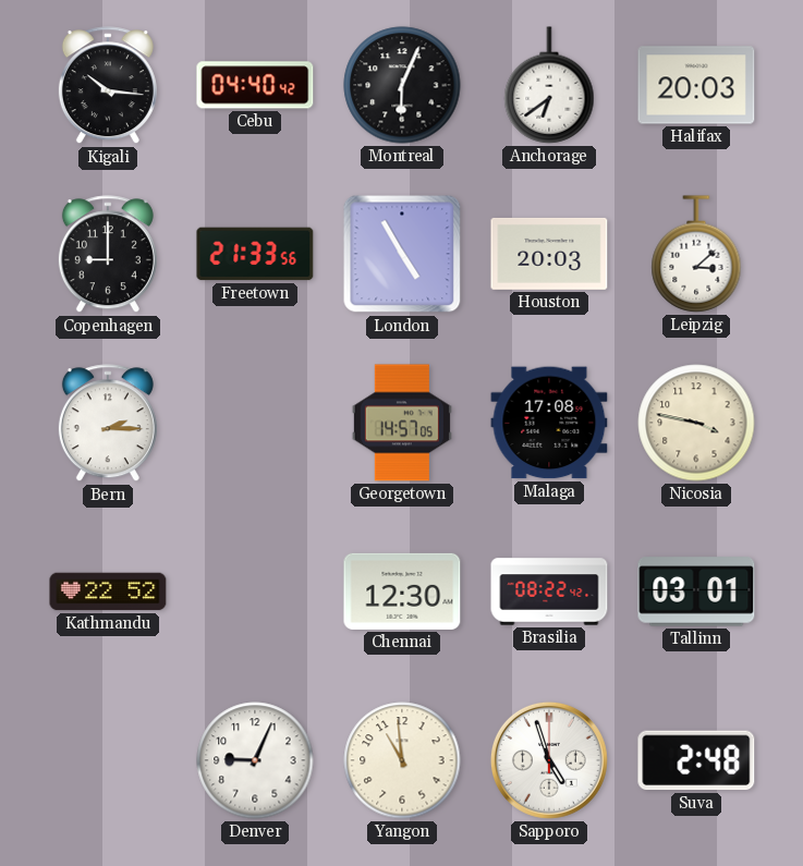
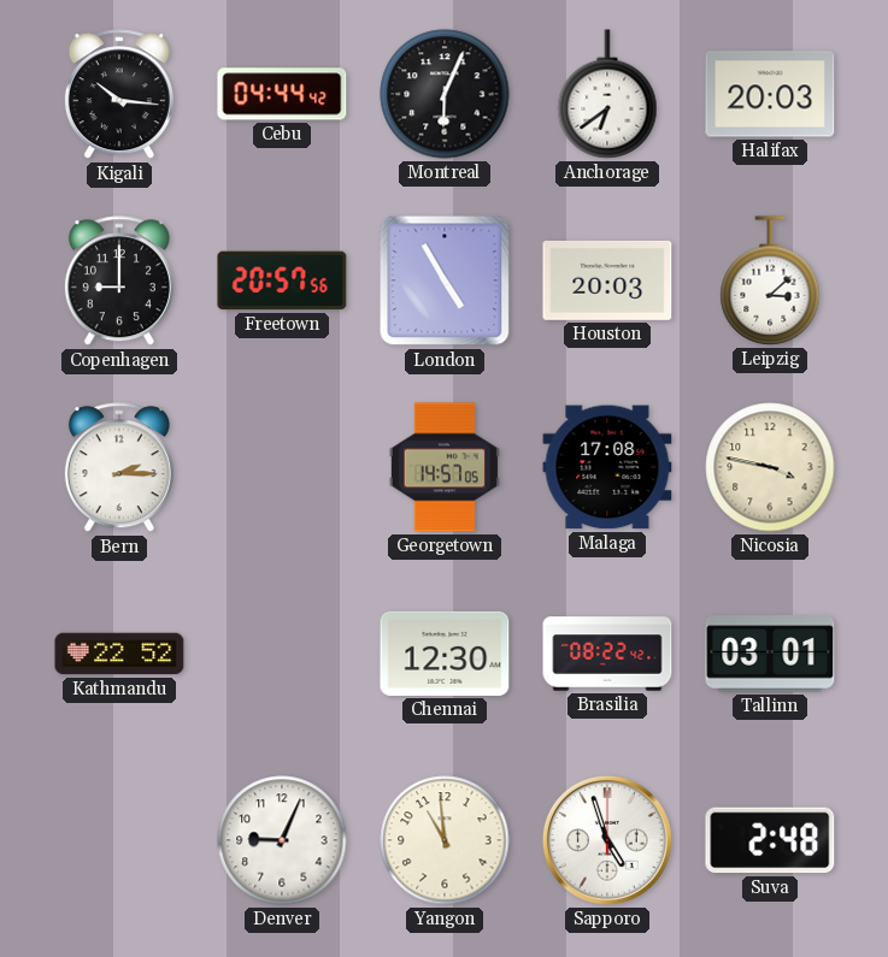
Cebu: 04:40 -> 04:44 (282, 94)
Freetown: 21:33 -> 20:57 (282, 280)
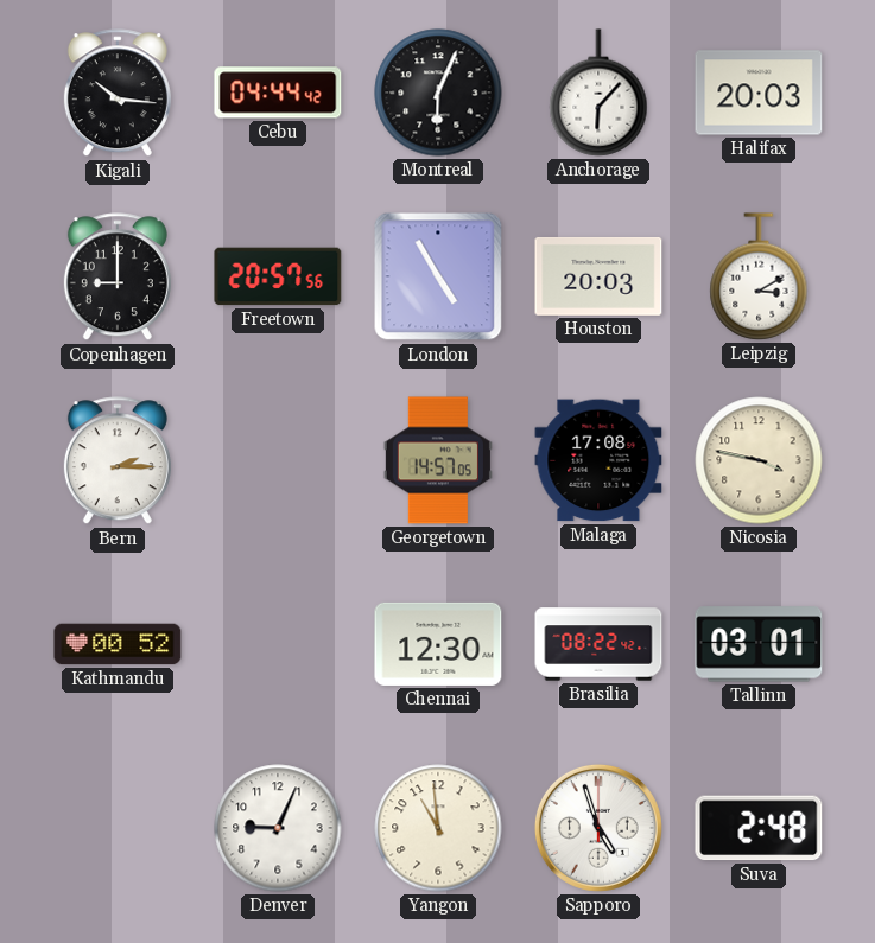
Anchorage: 6:39 -> 6:07 (598, 93)
Leipzig: 3:08 -> 3:10 (759, 276)
Kathmandu: 22:52 -> 00:52 (118, 644)
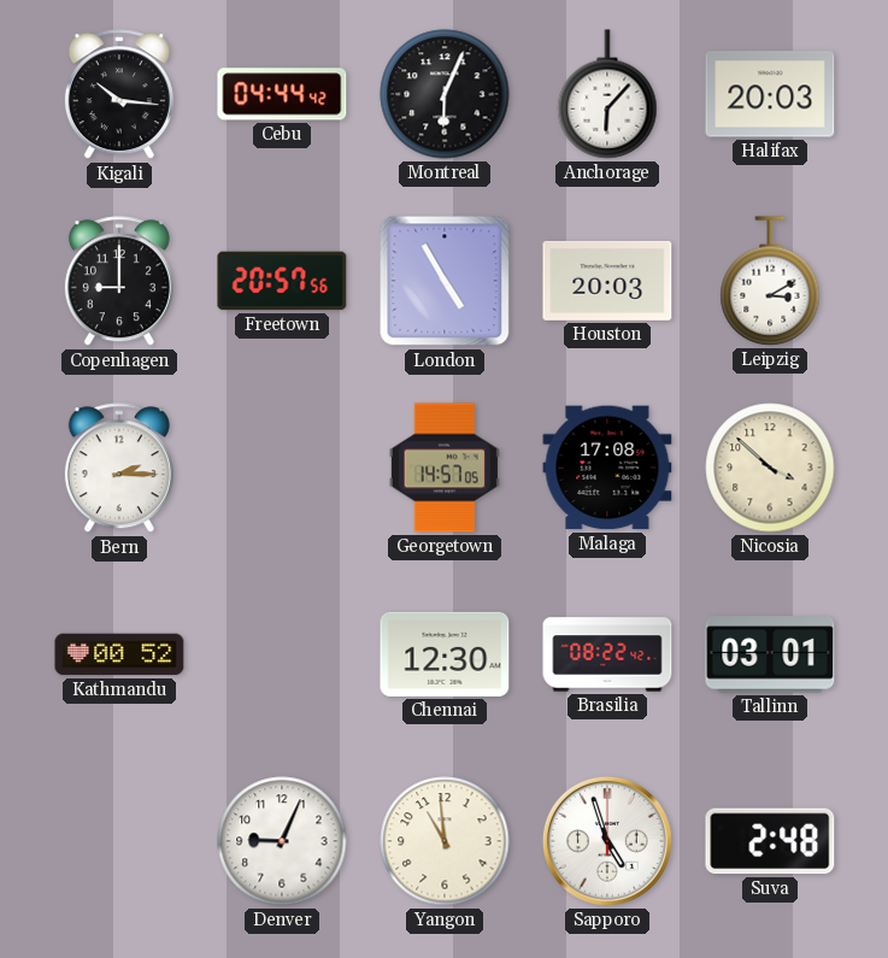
Nicosia: 3:47 -> 3:52 (770, 468)
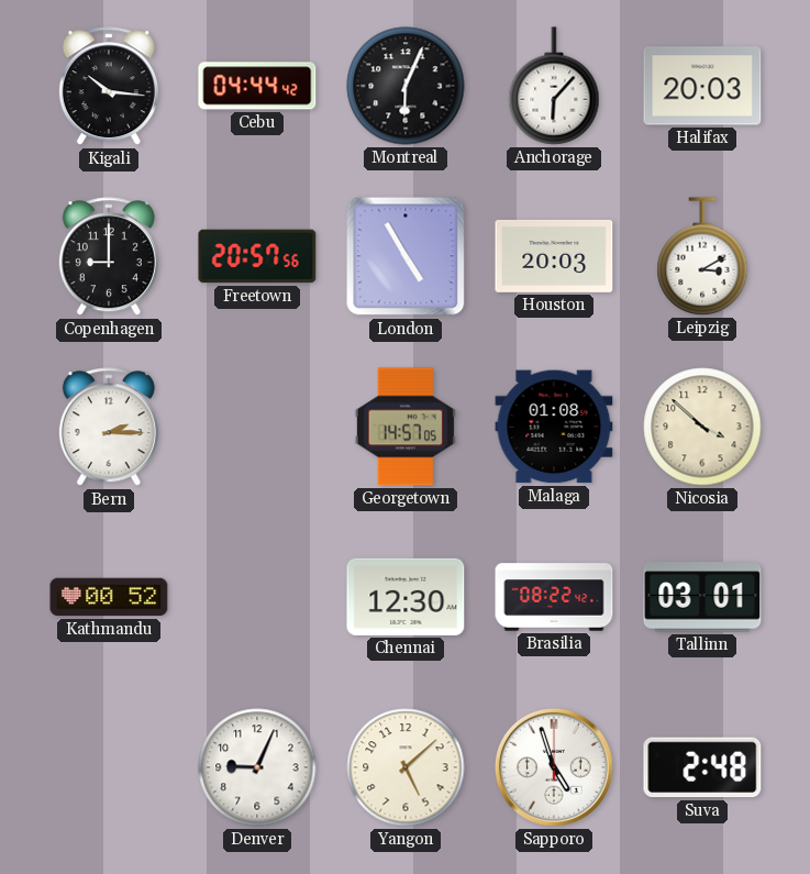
Malaga: 17:08 -> 01:08 (554, 427)
Yangon: 10:59 -> 5:08 (406, 767)
